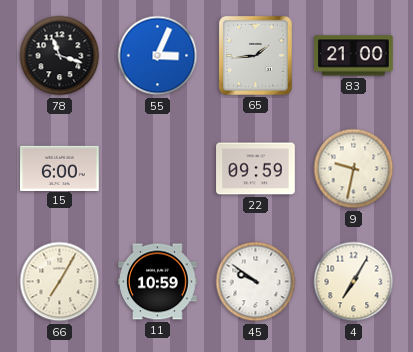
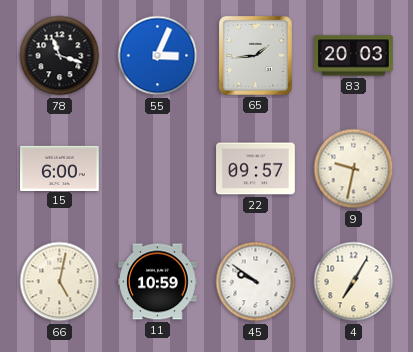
83: 21:00 -> 20:03 (354, 56)
22: 09:59 -> 09:57 (256, 169)
66: 7:05 -> 5:02 (60, 282)
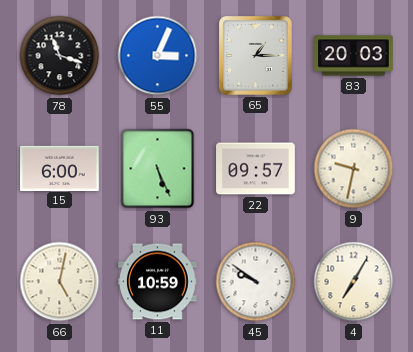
65: 1:44 -> 1:15 (255, 55)
93: none -> 5:26 (158, 169)
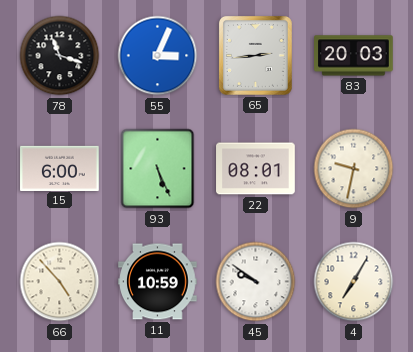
65: 1:15 -> 2:44 (255, 55)
22: 09:57 -> 08:01 (256, 169)
66: 5:02 -> 4:53 (60, 282)
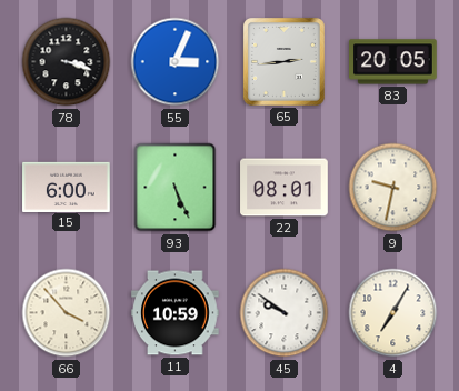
78: 11:18 -> 3:18 (67, 62)
83: 20:03 -> 20:05 (393, 62)
66: 4:53 -> 3:53 (67, 313)
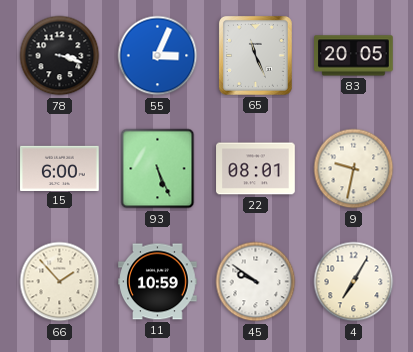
65: 2:44 -> 11:26 (255, 55)
66: 3:53 -> 1:53 (60, 282)
